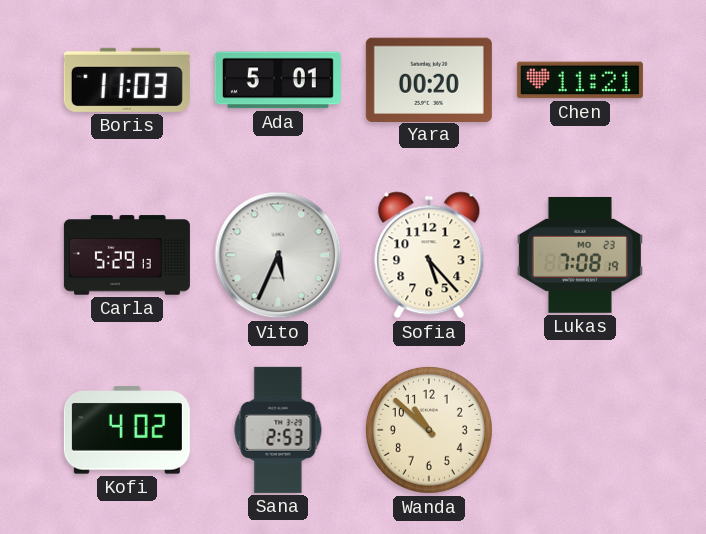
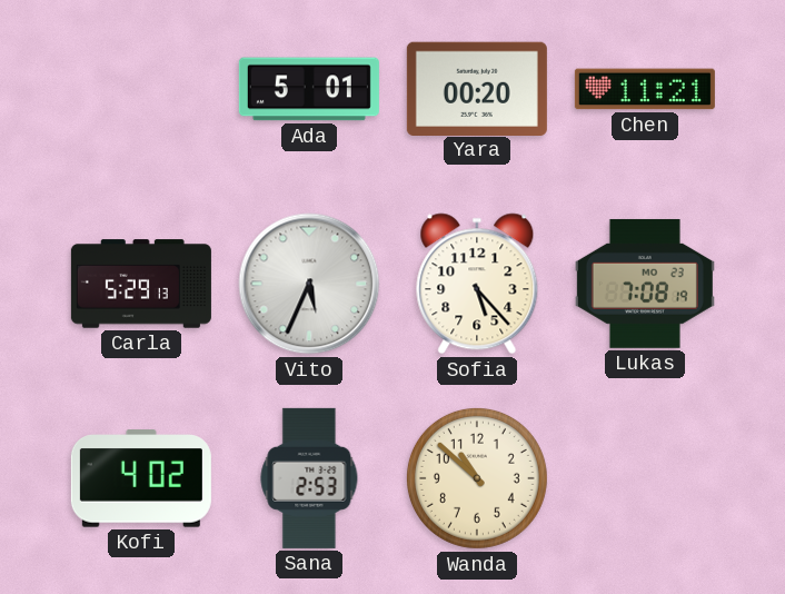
Boris: 11:03 -> none (127, 80)
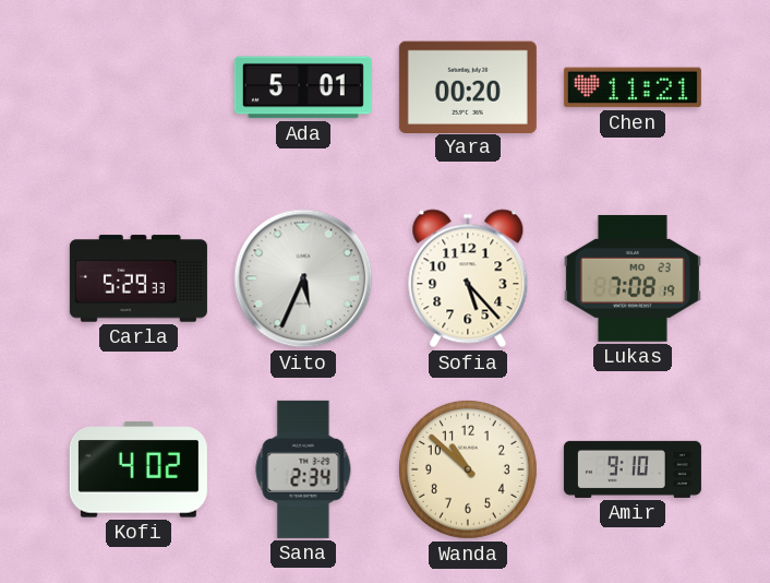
Carla: 5:29:13 -> 5:29:33 (139, 278)
Sana: 2:53 -> 2:34 (303, 469)
Amir: none -> 9:10 (633, 469)
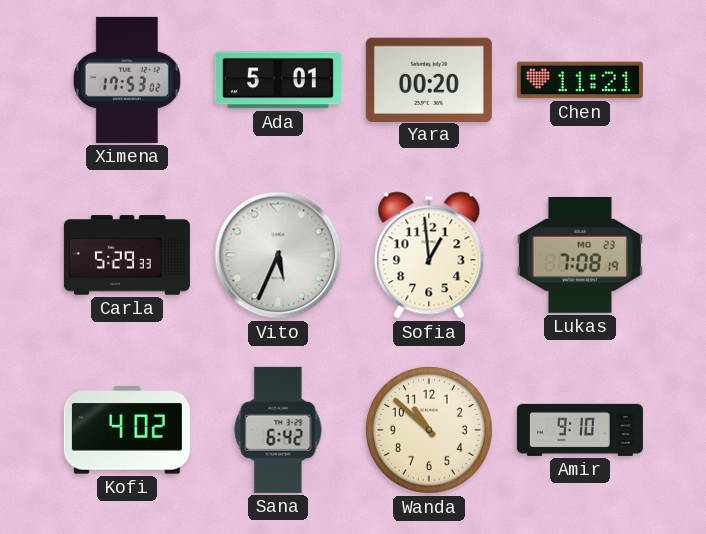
Ximena: none -> 17:53 (127, 80)
Sofia: 5:23 -> 12:59 (429, 255)
Sana: 2:34 -> 6:42 (278, 430)
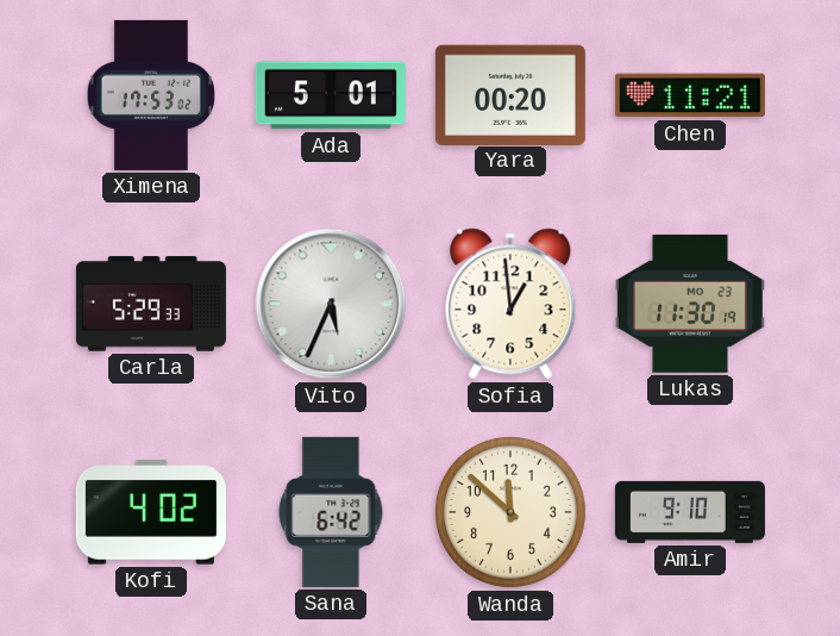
Lukas: 7:08 -> 11:30 (690, 304)
Wanda: 10:52 -> 11:52 (510, 512)
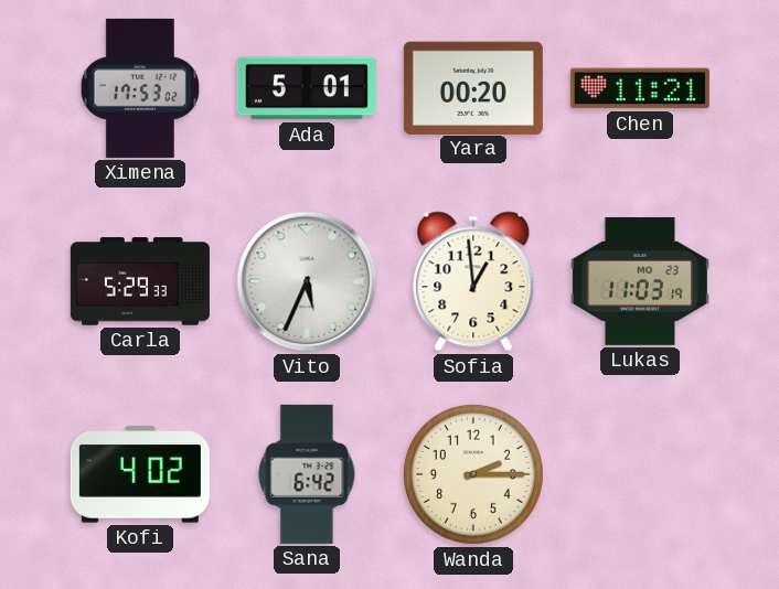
Lukas: 11:30 -> 11:03 (640, 281)
Wanda: 11:52 -> 2:15 (473, 474)
Amir: 9:10 -> none (690, 512)
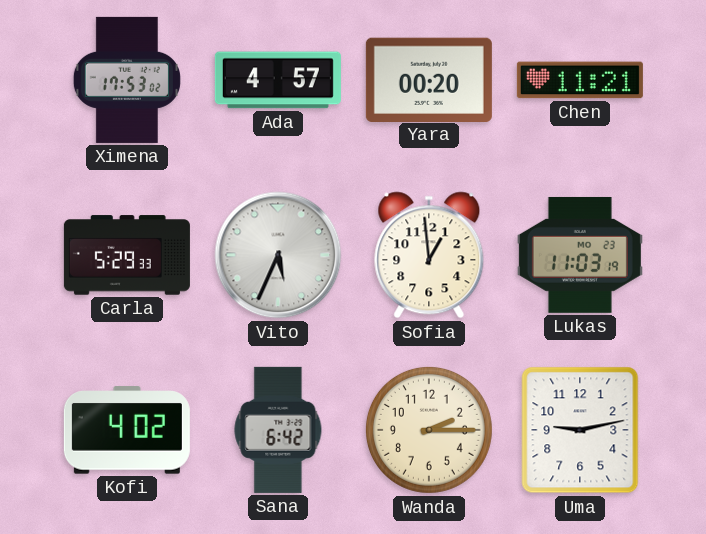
Ada: 5:01 -> 4:57 (278, 80)
Uma: none -> 9:13 (580, 430)
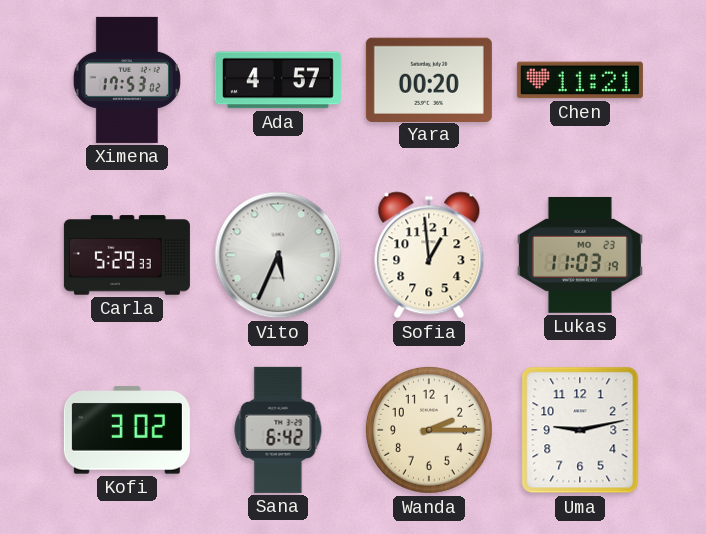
Kofi: 4:02 -> 3:02 (127, 430)
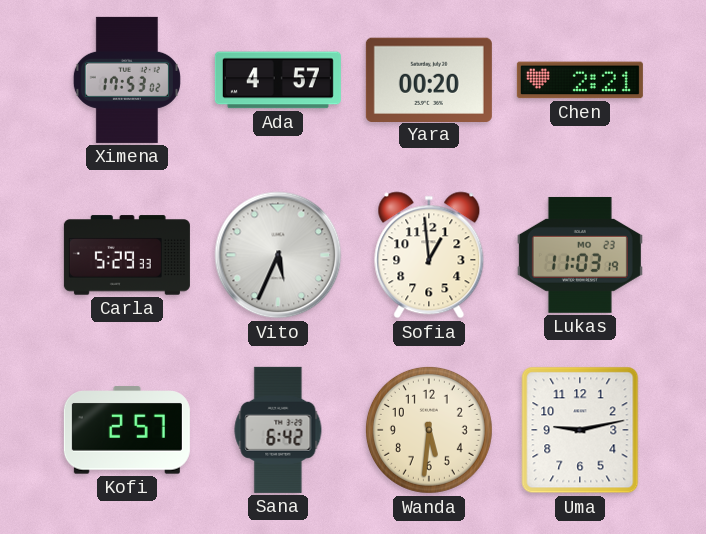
Chen: 11:21 -> 2:21 (580, 80)
Kofi: 3:02 -> 2:57 (127, 430)
Wanda: 2:15 -> 5:31 (429, 430)
